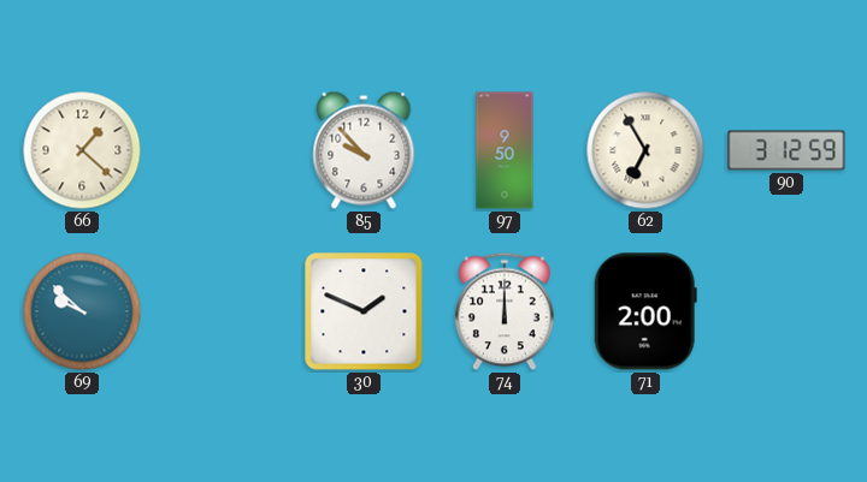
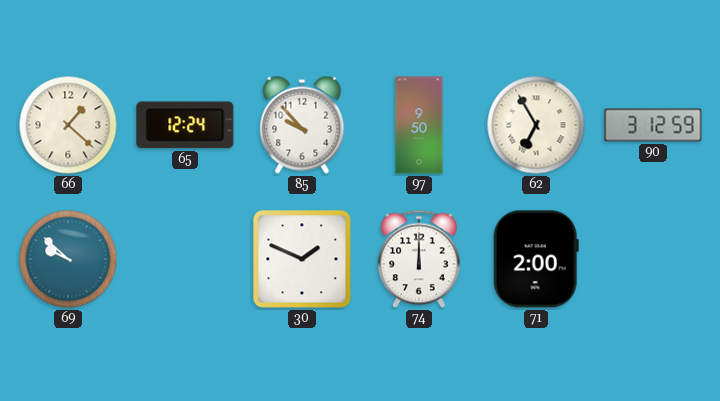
65: none -> 12:24 (185, 125)
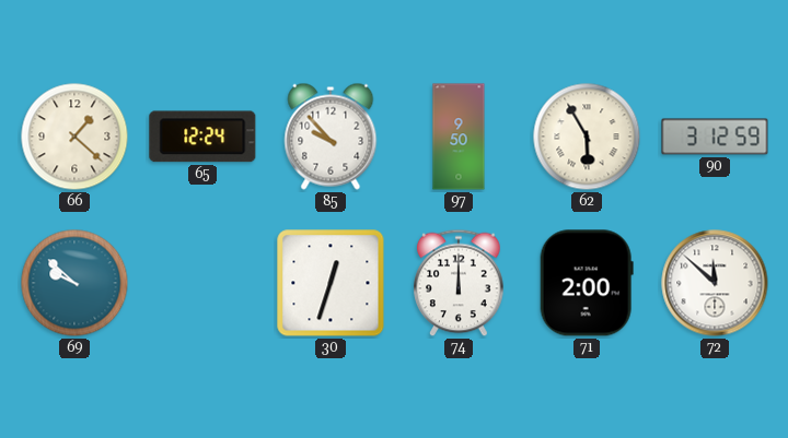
62: 6:55 -> 5:55 (587, 137)
30: 1:49 -> 12:33 (331, 283)
72: none -> 11:52 (715, 283)
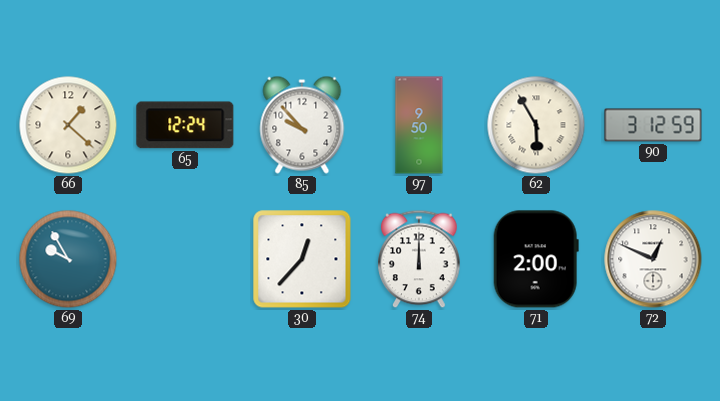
69: 9:52 -> 9:55 (68, 259)
30: 12:33 -> 12:37 (302, 259)
72: 11:52 -> 12:49 (653, 259)
